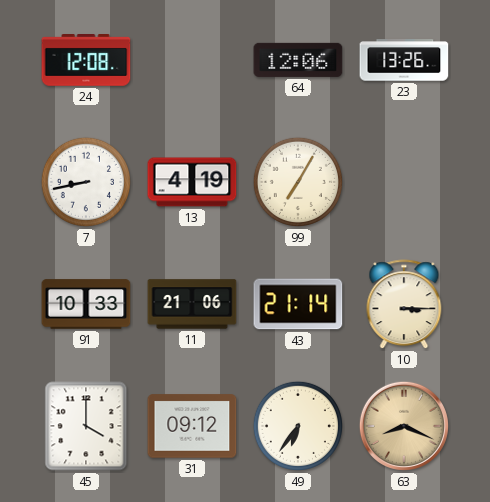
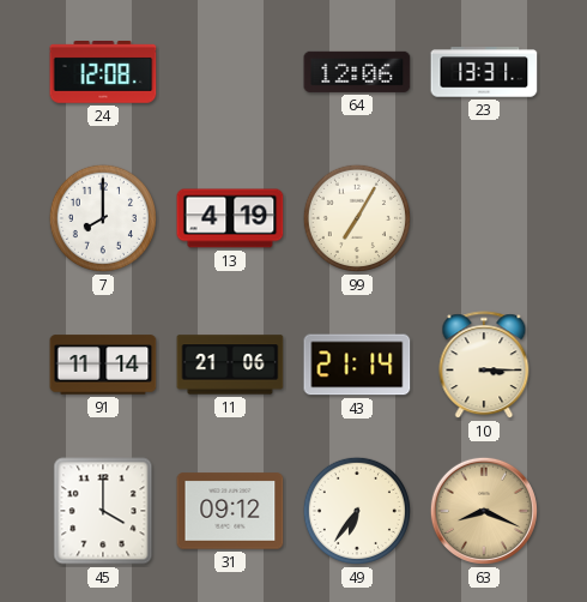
23: 13:26 -> 13:31 (484, 72)
7: 8:43 -> 8:00 (103, 218)
91: 10:33 -> 11:14 (103, 365)
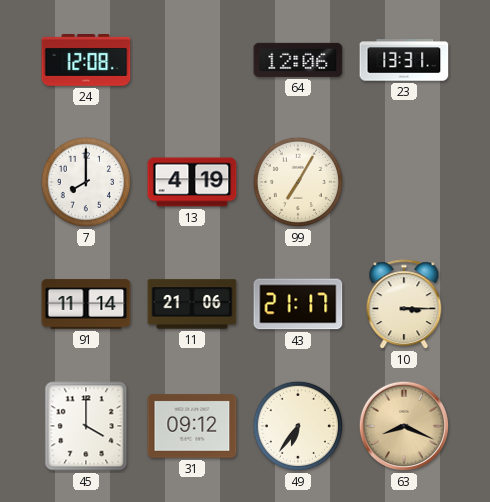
43: 21:14 -> 21:17 (298, 304)
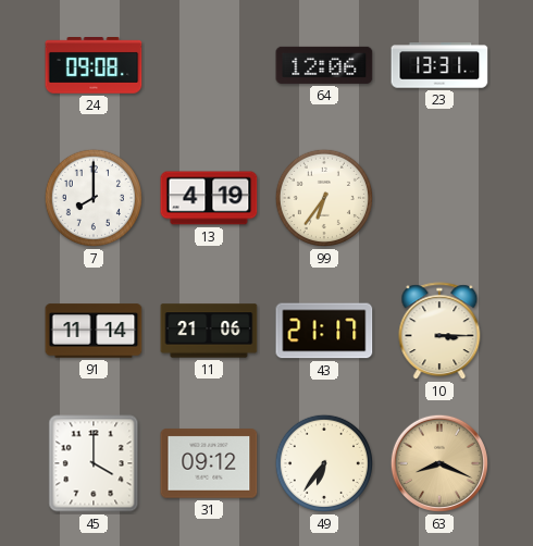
24: 12:08 -> 09:08 (94, 66)
99: 7:05 -> 6:36 (324, 198)
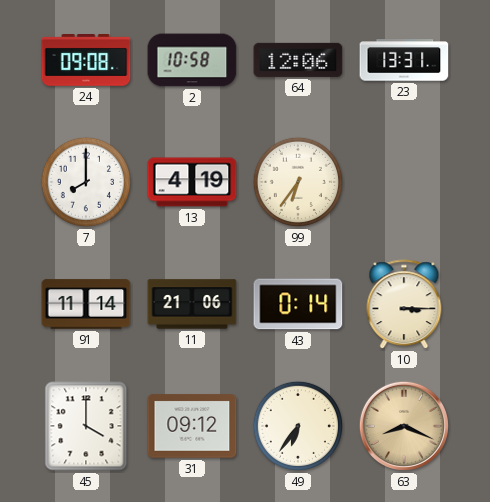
2: none -> 10:58 (192, 60)
43: 21:17 -> 0:14 (298, 304)
